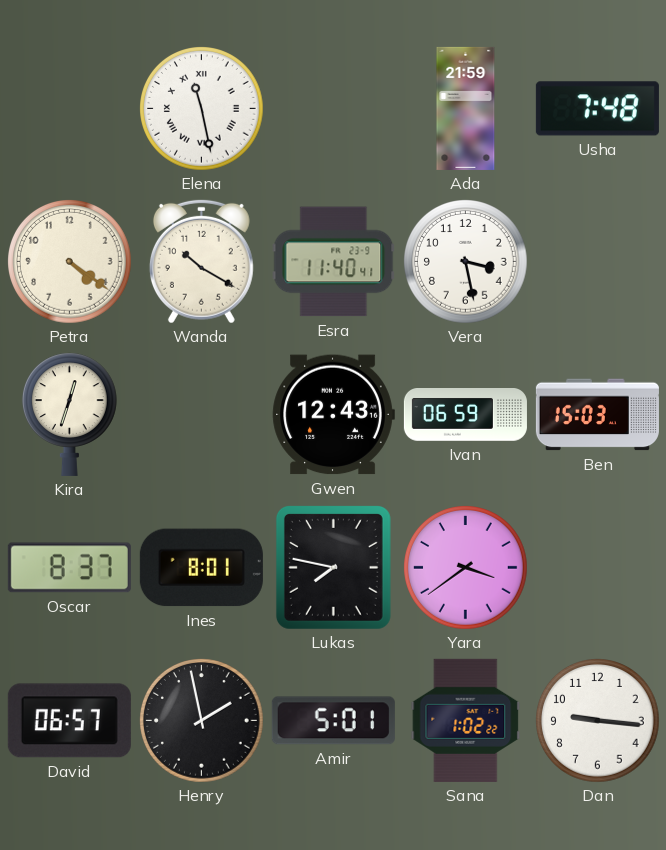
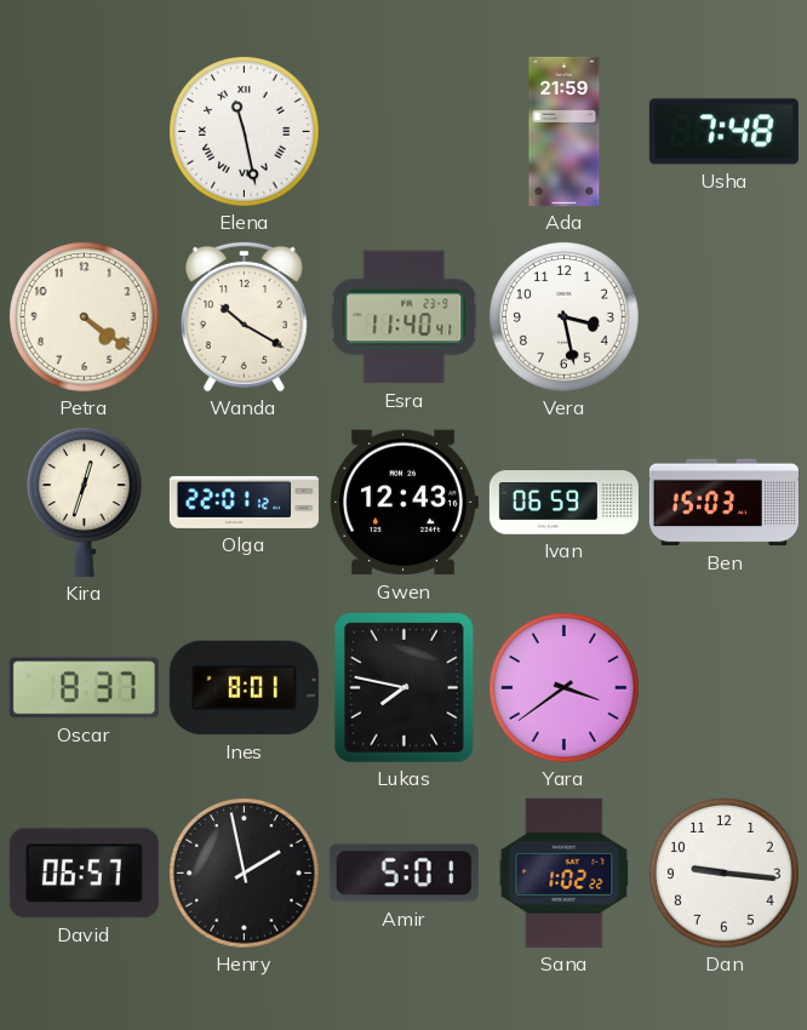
Olga: none -> 22:01 (244, 502)
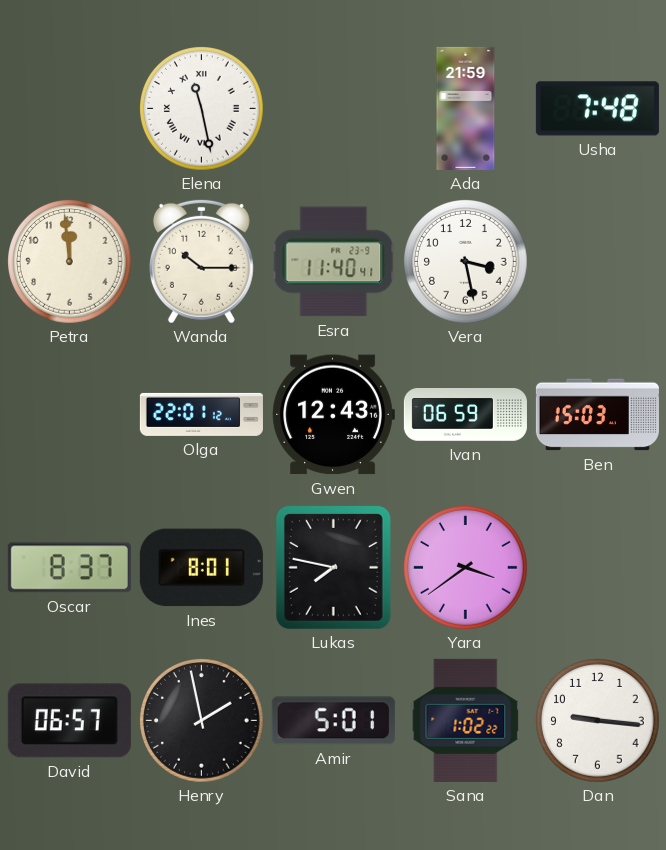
Petra: 4:21 -> 11:59 (70, 262)
Wanda: 10:20 -> 10:15 (201, 261)
Kira: 12:33 -> none (84, 502)
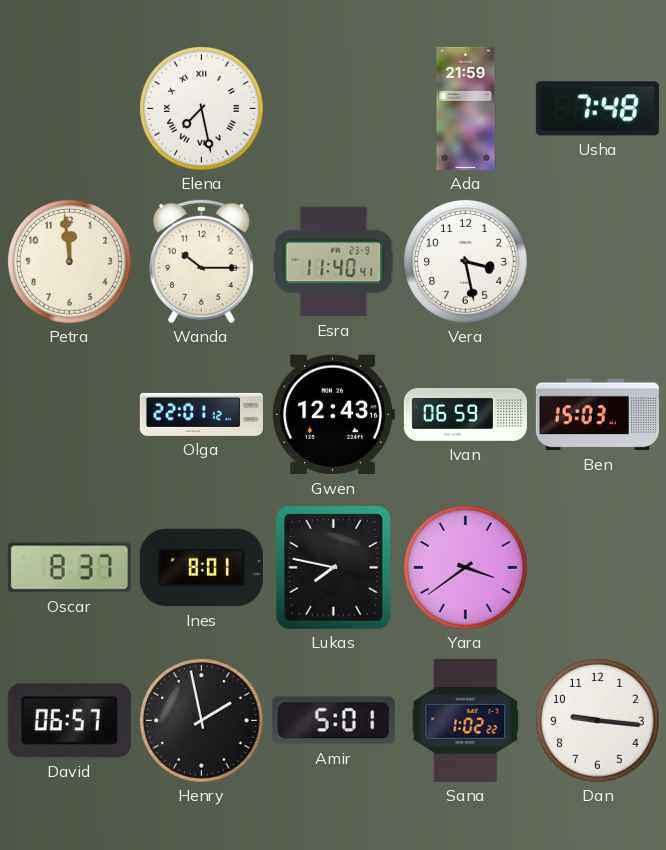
Elena: 11:28 -> 7:28 (202, 109)
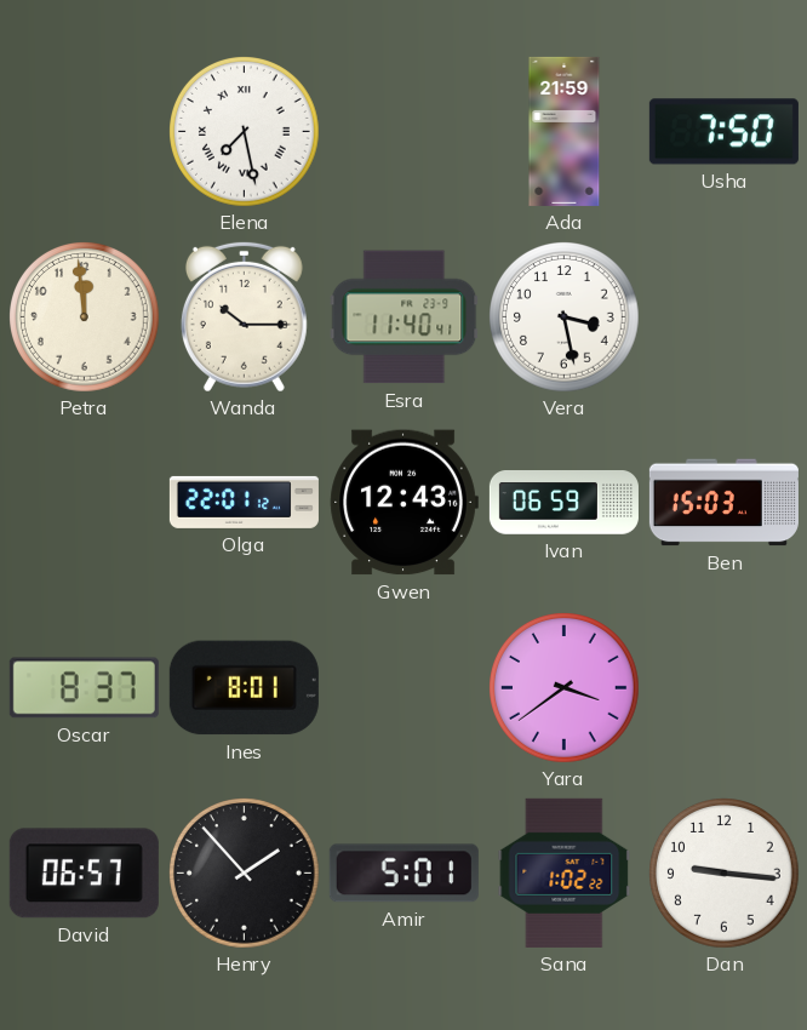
Usha: 7:48 -> 7:50 (723, 132)
Lukas: 7:47 -> none (333, 567)
Henry: 1:58 -> 1:53 (245, 874)
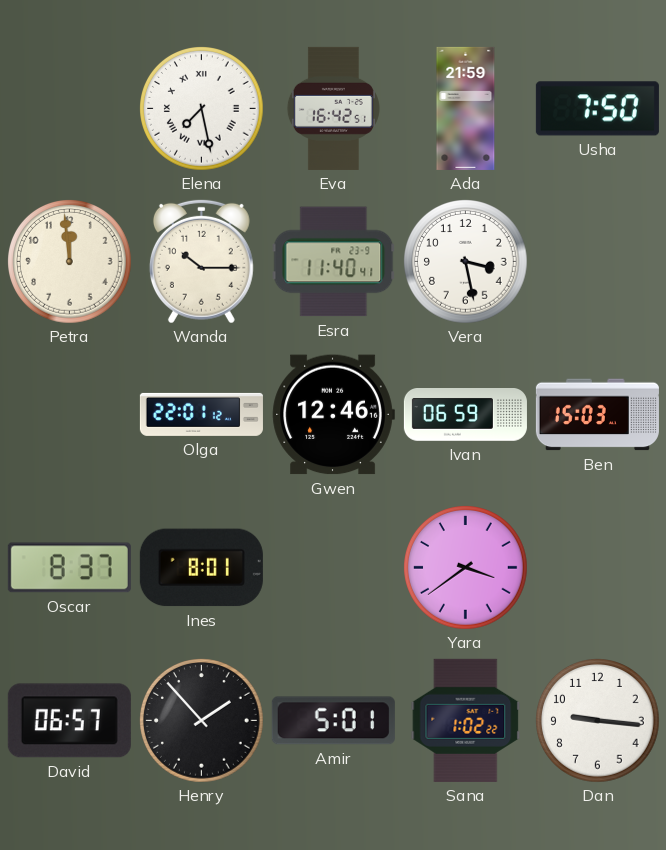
Eva: none -> 16:42 (333, 108)
Gwen: 12:43 -> 12:46 (333, 415)
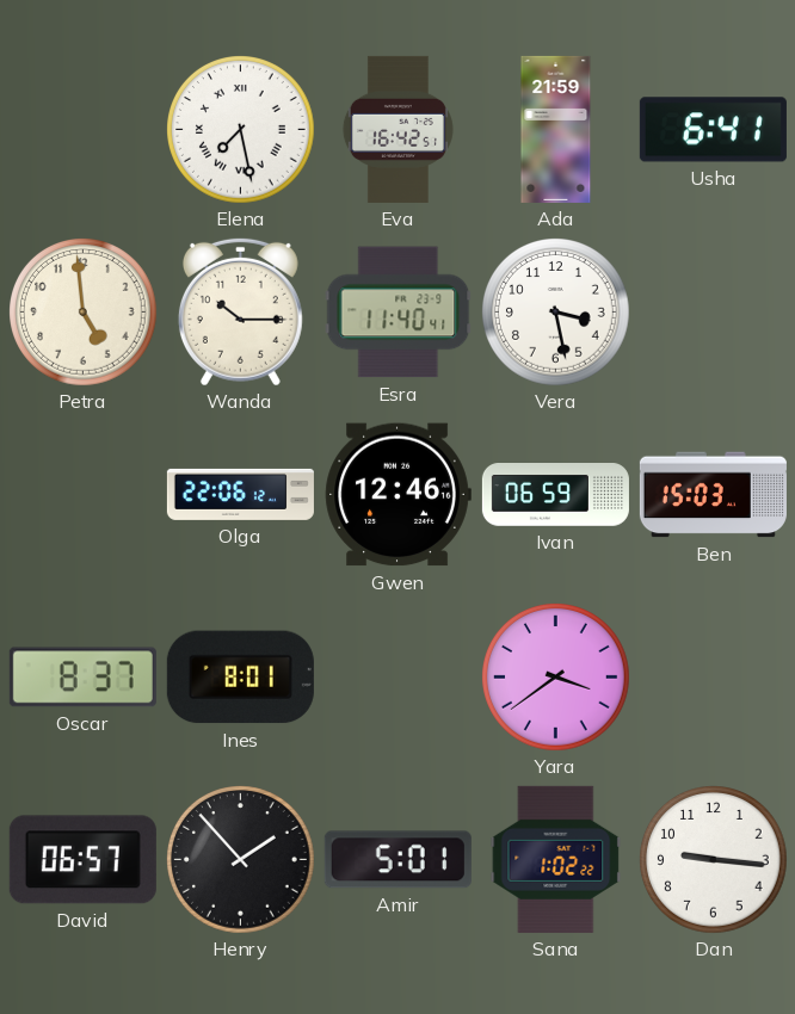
Usha: 7:50 -> 6:41 (713, 130)
Petra: 11:59 -> 4:59 (84, 313)
Olga: 22:01 -> 22:06 (240, 494)
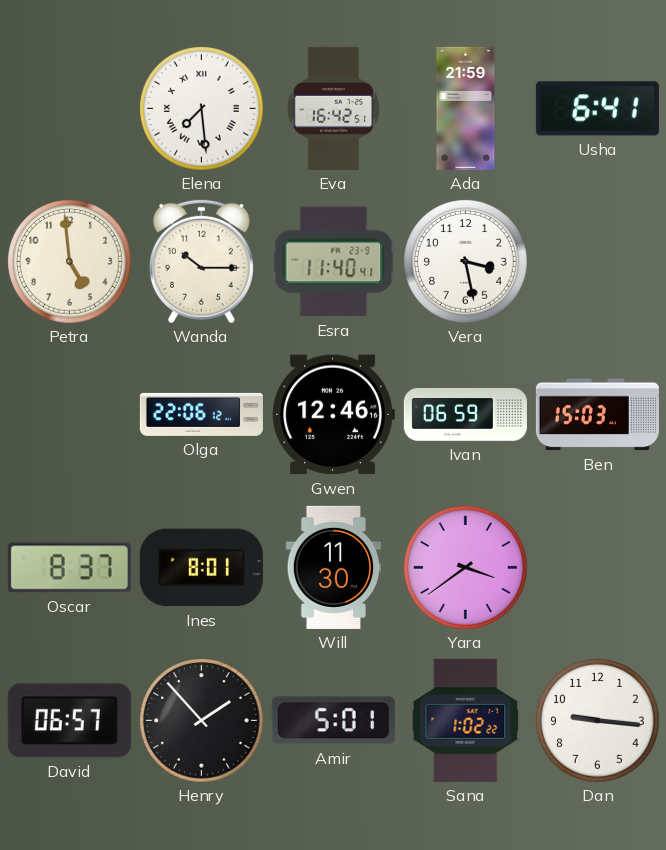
Elena: 7:28 -> 7:29 (202, 109)
Will: none -> 11:30 (333, 567)
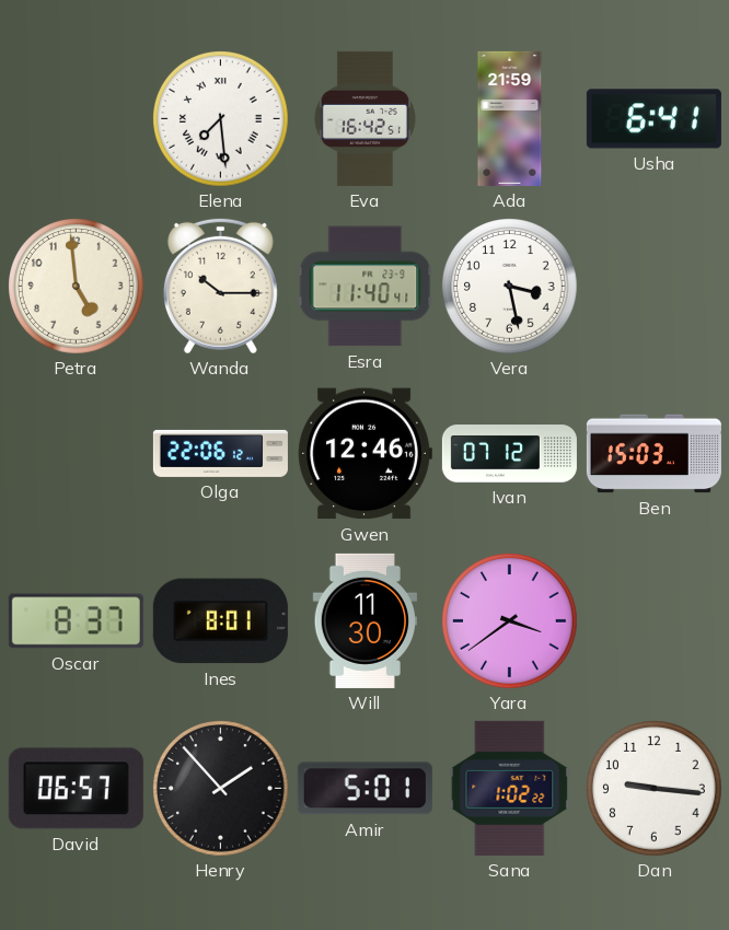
Ivan: 06:59 -> 07:12 (509, 454)
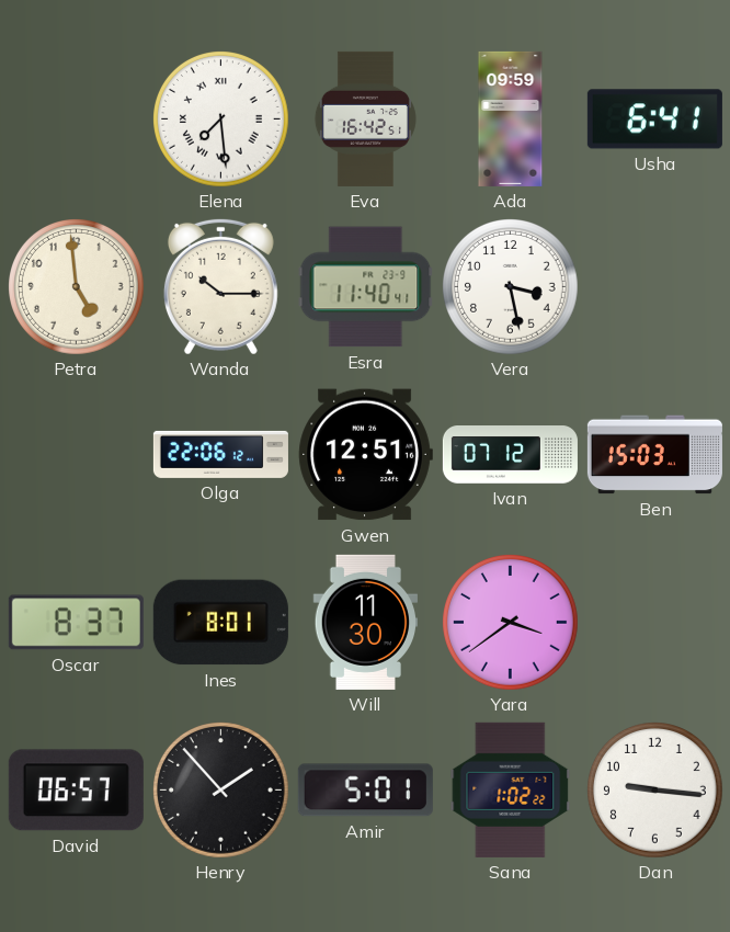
Ada: 21:59 -> 09:59 (511, 118)
Gwen: 12:46 -> 12:51 (365, 455)
